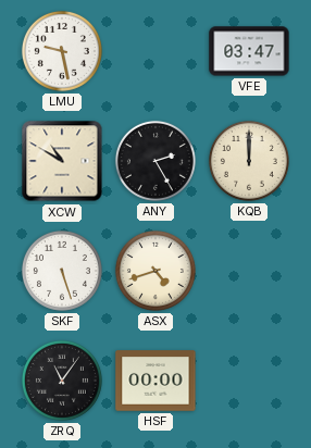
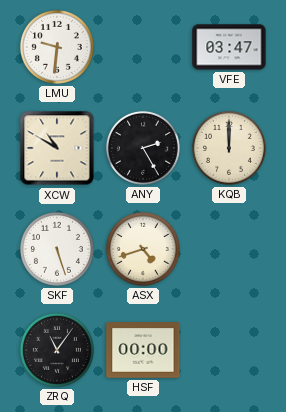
LMU: 9:28 -> 9:31 (57, 47)
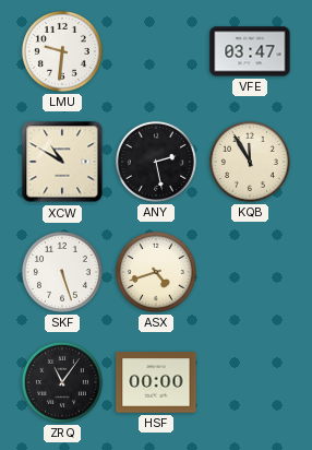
ANY: 2:25 -> 2:28 (156, 162)
KQB: 12:00 -> 11:55 (250, 162)
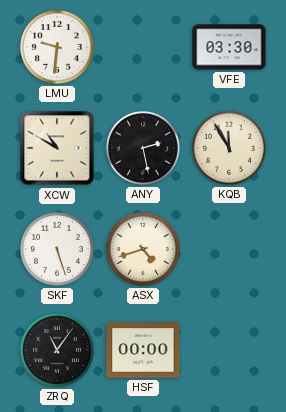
VFE: 03:47 -> 03:30 (229, 47)
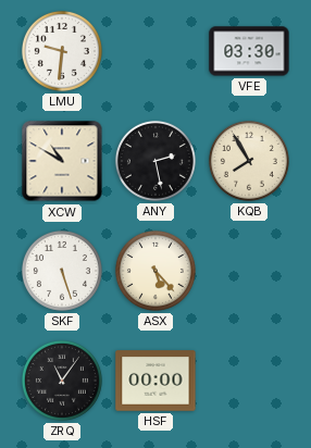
KQB: 11:55 -> 7:55 (249, 161)
ASX: 4:42 -> 5:23 (155, 271)
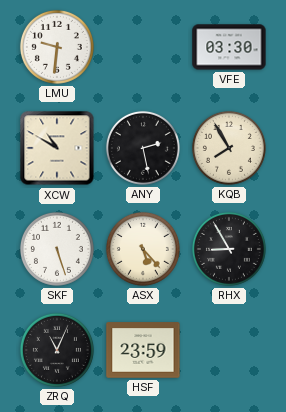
RHX: none -> 8:55 (229, 249)
ZRQ: 11:06 -> 11:04 (57, 350)
HSF: 00:00 -> 23:59 (143, 350)
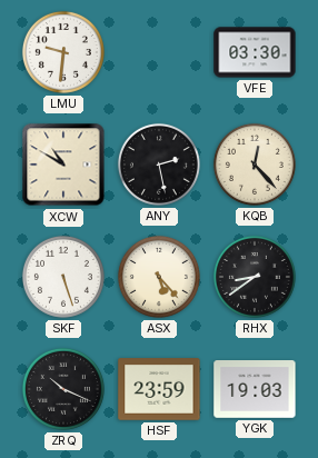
KQB: 7:55 -> 12:23 (255, 165)
RHX: 8:55 -> 8:39 (255, 277)
ZRQ: 11:04 -> 10:19 (63, 389)
YGK: none -> 19:03 (255, 390)
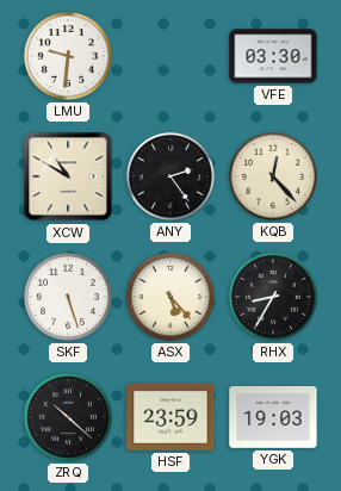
ANY: 2:28 -> 2:24 (170, 176)
RHX: 8:39 -> 8:35 (273, 297)
ZRQ: 10:19 -> 10:22 (68, 417)
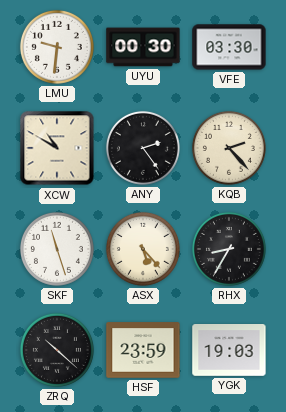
UYU: none -> 00:30 (143, 47)
KQB: 12:23 -> 2:23 (229, 148)
SKF: 5:27 -> 11:27 (57, 249)
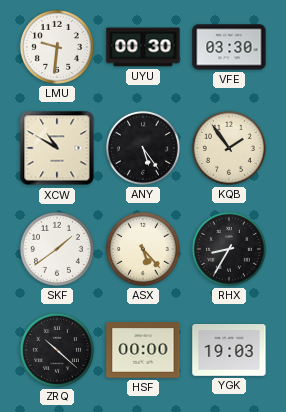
ANY: 2:24 -> 5:24 (143, 148)
KQB: 2:23 -> 1:54 (229, 148)
SKF: 11:27 -> 1:39 (57, 249)
HSF: 23:59 -> 00:00 (143, 350)
